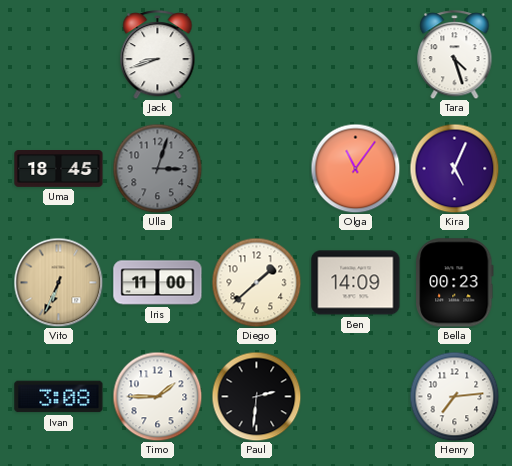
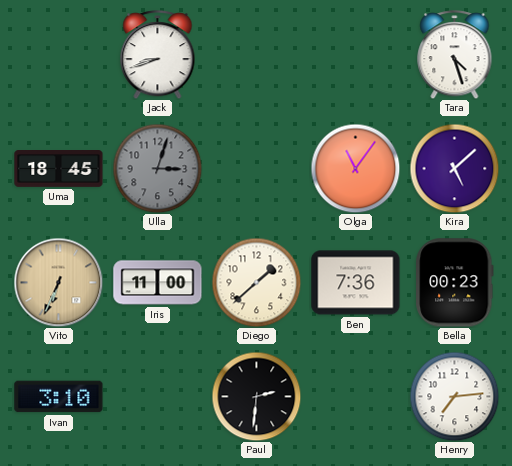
Kira: 5:04 -> 5:08 (454, 168)
Ben: 14:09 -> 7:36 (356, 283)
Ivan: 3:08 -> 3:10 (59, 397)
Timo: 1:45 -> none (157, 396)
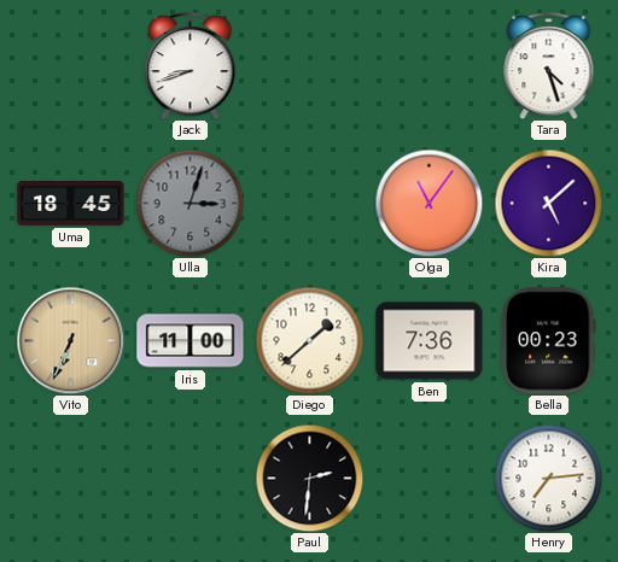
Ivan: 3:10 -> none (59, 397)
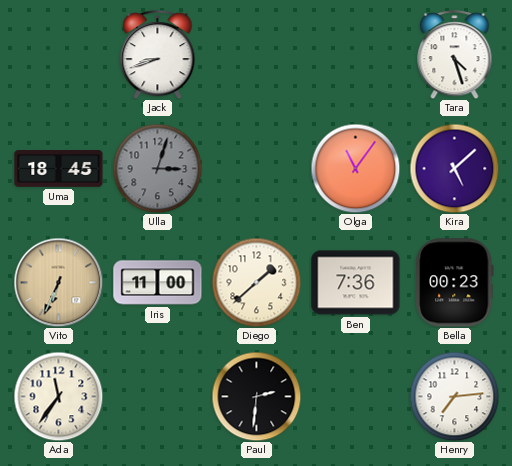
Ada: none -> 11:36 (58, 396)
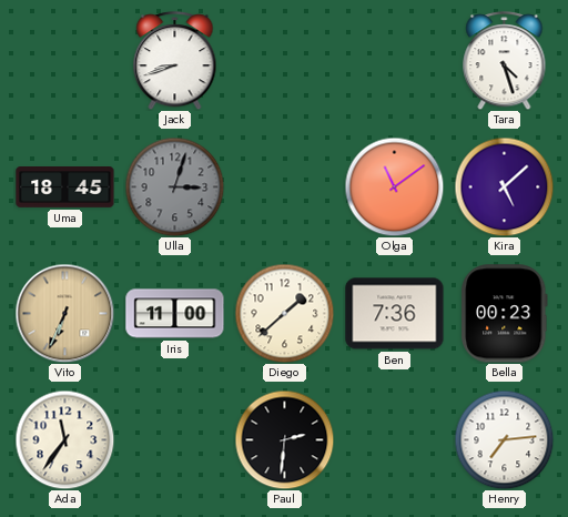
Olga: 11:06 -> 11:09 (394, 186)
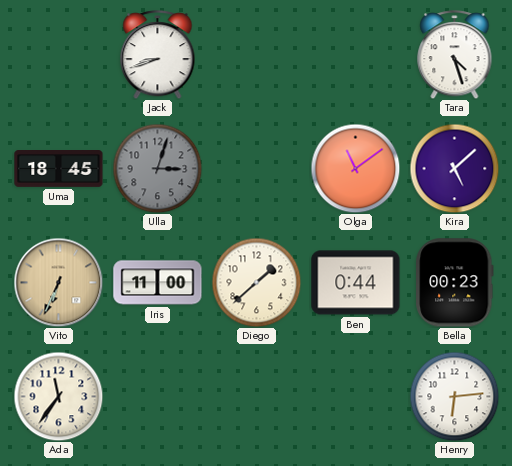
Ben: 7:36 -> 0:44 (356, 283)
Paul: 2:31 -> none (284, 439)
Henry: 7:14 -> 6:14 (454, 396)
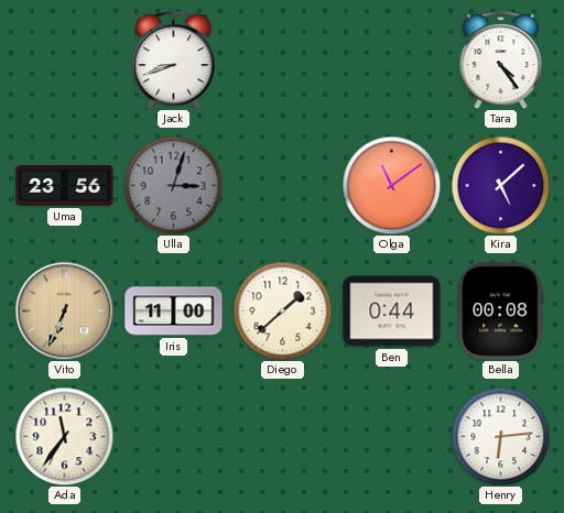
Tara: 4:27 -> 4:24 (501, 61)
Uma: 18:45 -> 23:56 (65, 186)
Bella: 00:23 -> 00:08 (501, 312)
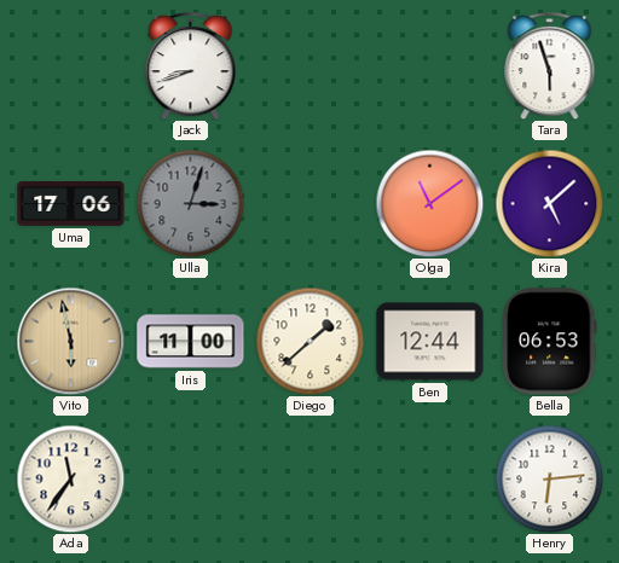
Tara: 4:24 -> 5:57 (550, 66)
Uma: 23:56 -> 17:06 (71, 204)
Vito: 6:34 -> 5:58 (70, 341)
Ben: 0:44 -> 12:44 (430, 342)
Bella: 00:08 -> 06:53 (550, 342)
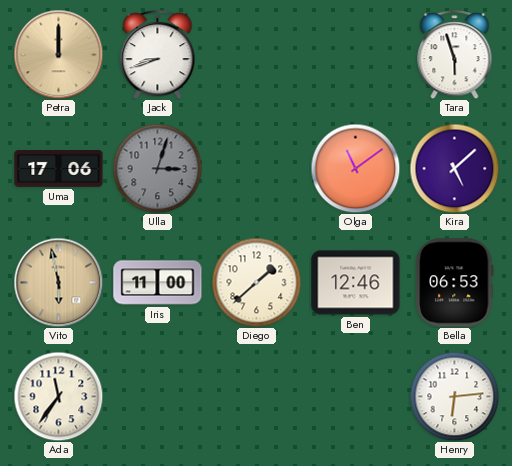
Petra: none -> 12:00 (58, 54)
Ben: 12:44 -> 12:46 (356, 283)
